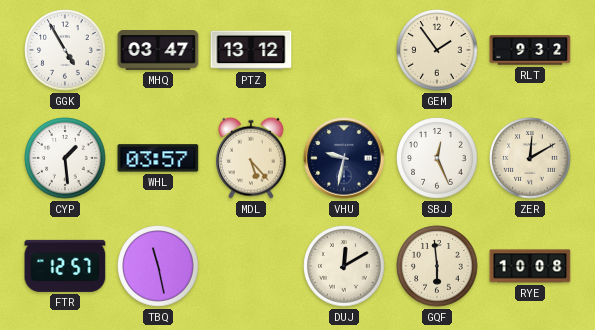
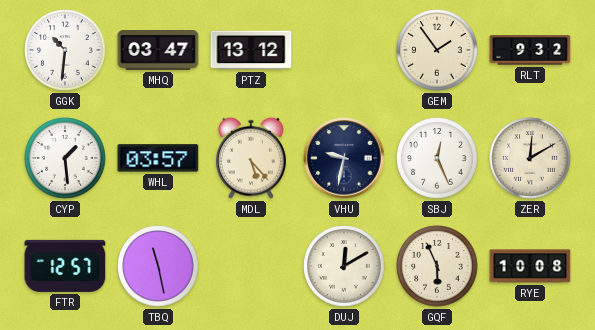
GGK: 4:55 -> 10:31 (65, 50)
GQF: 5:59 -> 5:56 (437, 266)
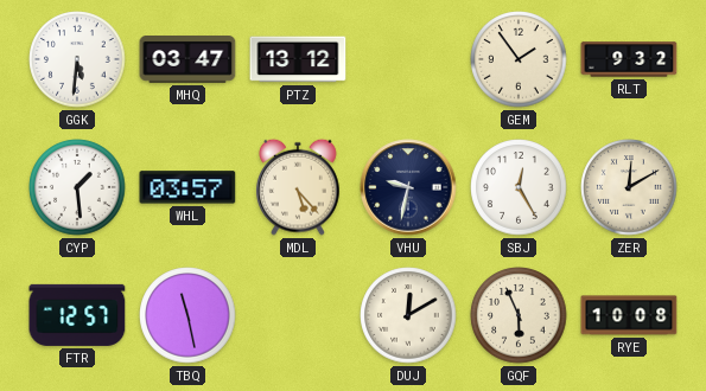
GGK: 10:31 -> 5:31 (77, 59)
SBJ: 12:26 -> 12:25 (519, 187)
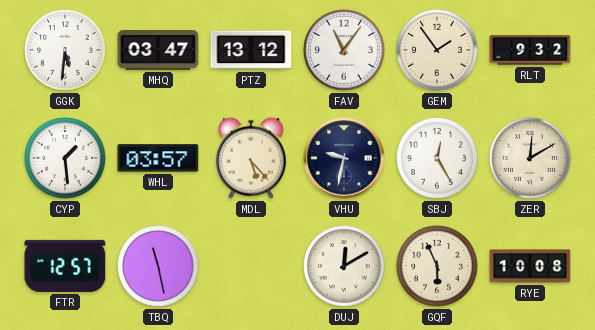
FAV: none -> 11:06 (344, 50)
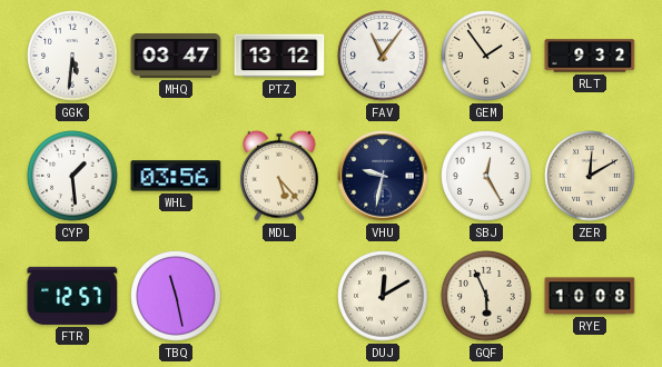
WHL: 03:57 -> 03:56 (176, 176)
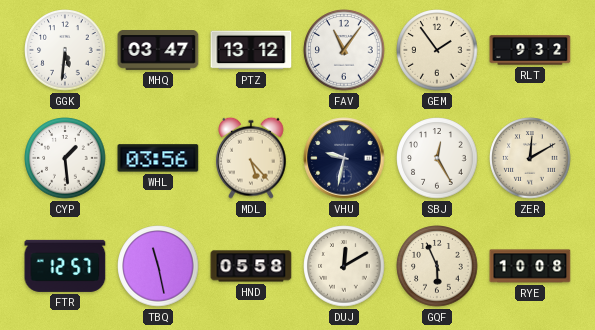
HND: none -> 05:58 (251, 266)
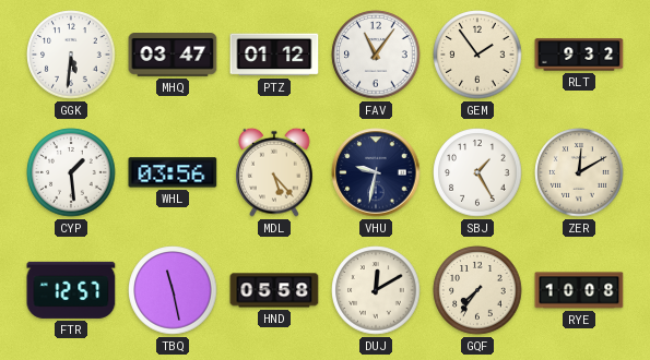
PTZ: 13:12 -> 01:12 (274, 55)
SBJ: 12:25 -> 1:25 (477, 172)
GQF: 5:56 -> 7:36 (477, 290)
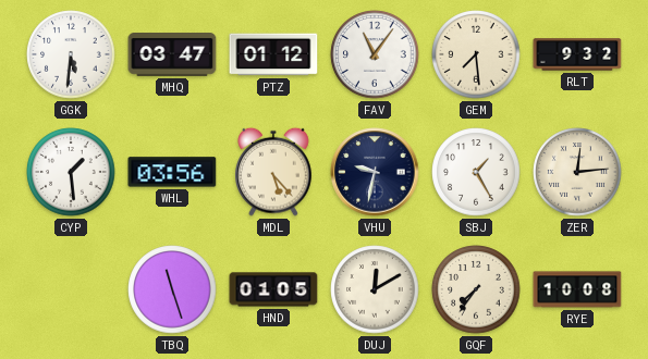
GEM: 1:54 -> 7:29 (476, 54)
ZER: 12:10 -> 12:14 (577, 172)
FTR: 12:57 -> none (71, 290)
TBQ: 11:28 -> 11:27 (172, 289)
HND: 05:58 -> 01:05 (273, 289)
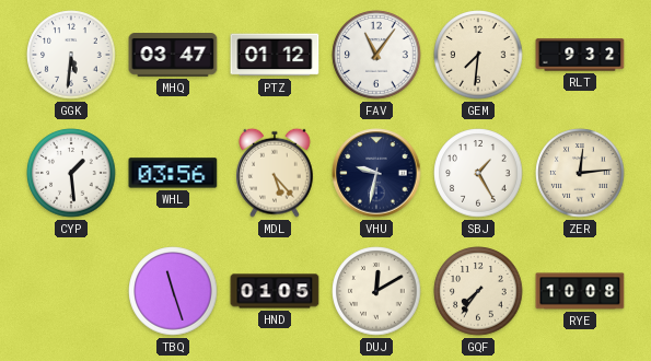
GEM: 7:29 -> 7:31 (478, 55)
